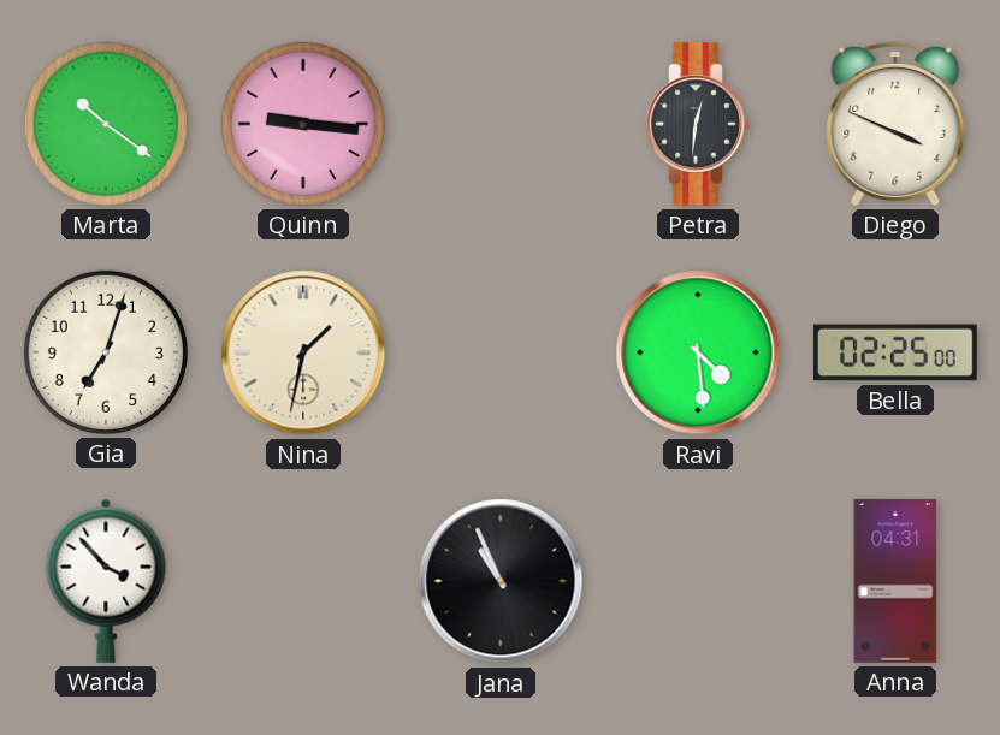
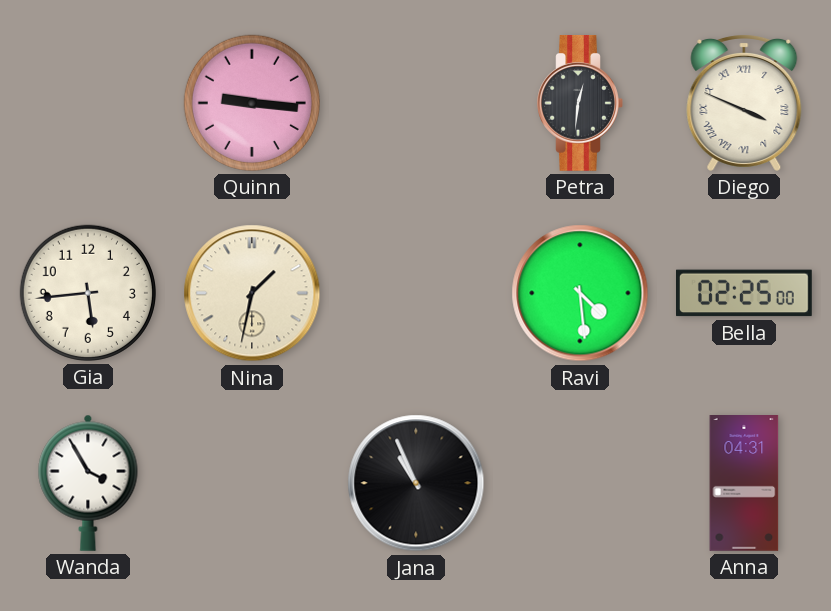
Marta: 10:21 -> none (106, 124)
Diego numerals: Arabic -> Roman (744, 103)
Gia: 7:03 -> 5:44 (88, 293)
Wanda: 3:53 -> 3:55 (88, 483)
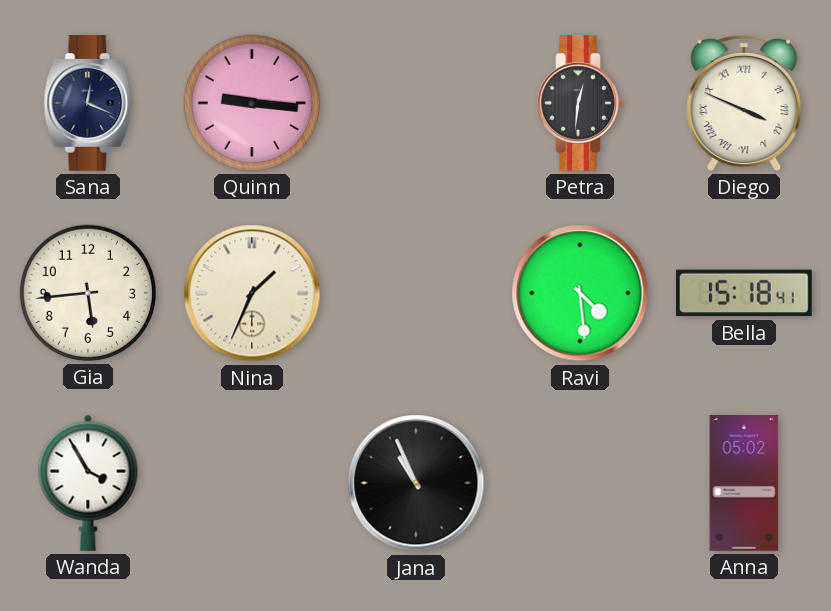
Sana: none -> 12:19 (88, 104)
Nina: 1:32 -> 1:34 (252, 293)
Bella: 02:25 -> 15:18 (745, 293)
Anna: 04:31 -> 05:02 (744, 484)
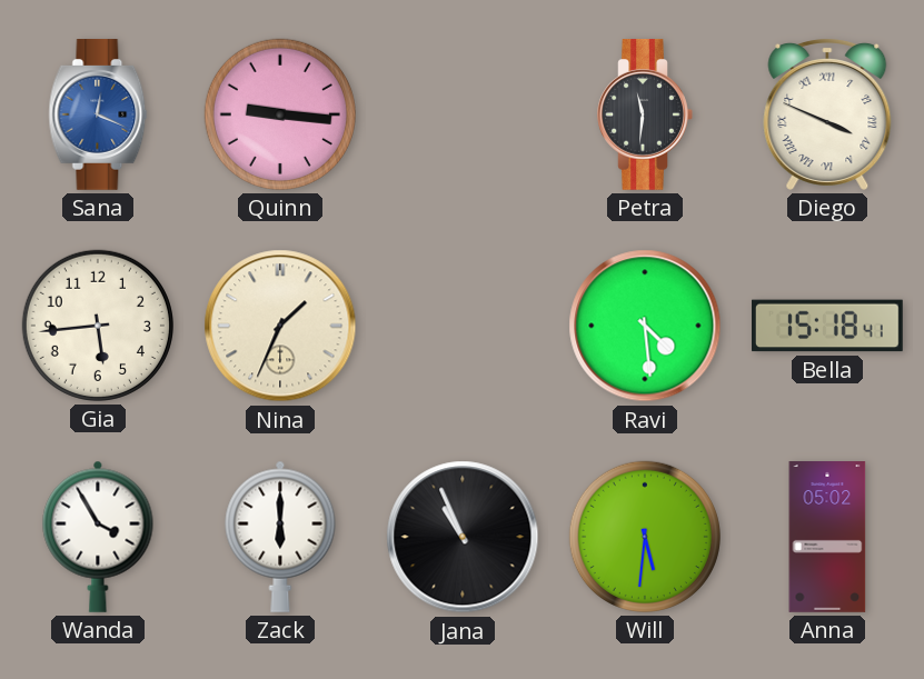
Sana dial: navy -> blue (98, 116)
Petra: 12:31 -> 11:31 (645, 116)
Zack: none -> 6:00 (280, 537)
Will: none -> 5:31 (645, 537)
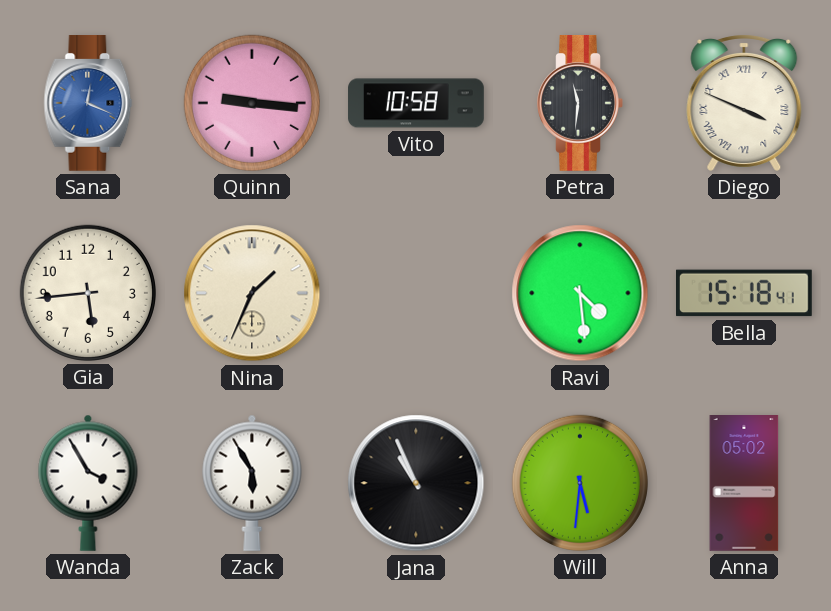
Vito: none -> 10:58 (416, 103)
Zack: 6:00 -> 5:55 (252, 483)
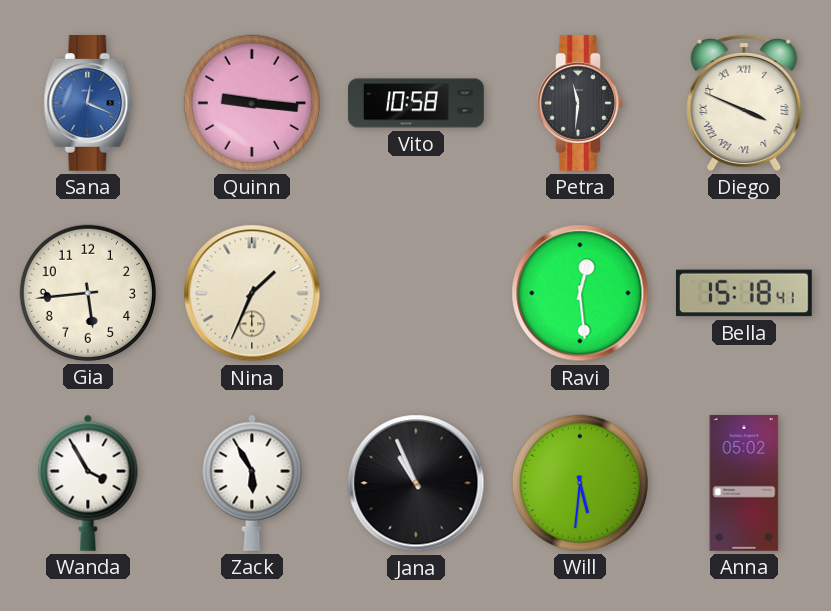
Ravi: 4:29 -> 12:29 (580, 293)
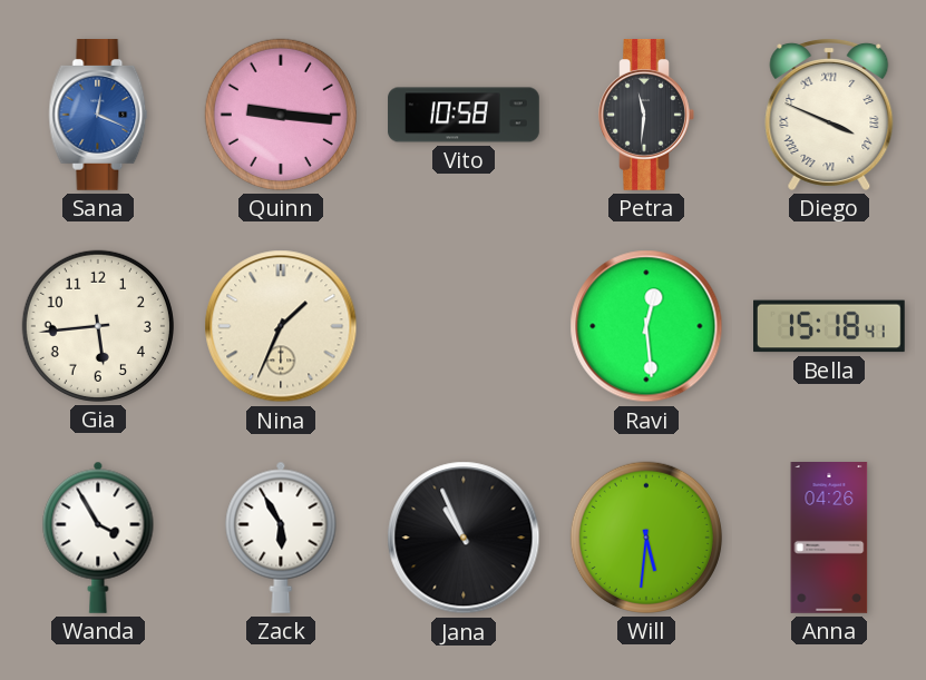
Anna: 05:02 -> 04:26 (829, 539)
